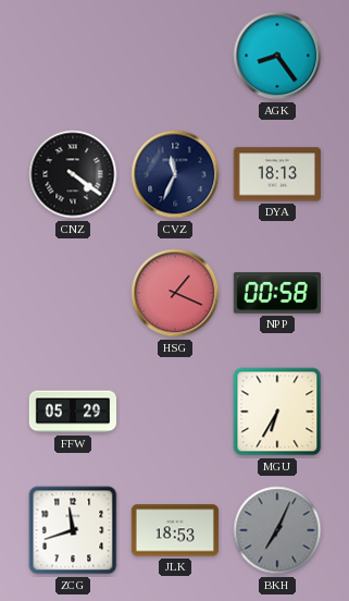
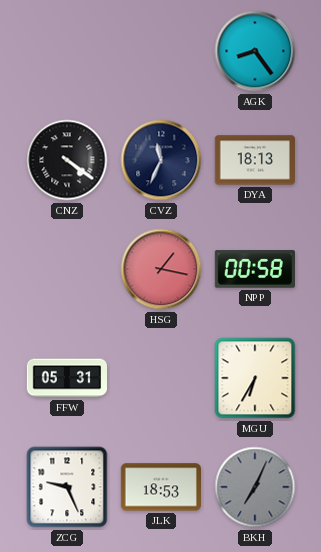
HSG: 1:19 -> 1:17 (161, 269)
FFW: 05:29 -> 05:31 (66, 378)
ZCG: 11:42 -> 9:26 (67, 487)
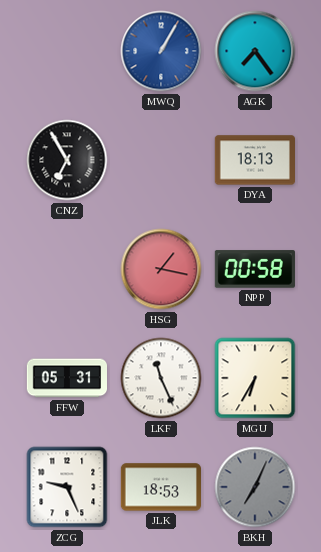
MWQ: none -> 1:05 (161, 51)
AGK: 8:24 -> 7:24 (255, 51)
CNZ: 4:21 -> 6:55 (67, 160)
CVZ: 11:34 -> none (161, 160)
LKF: none -> 11:26 (161, 378)
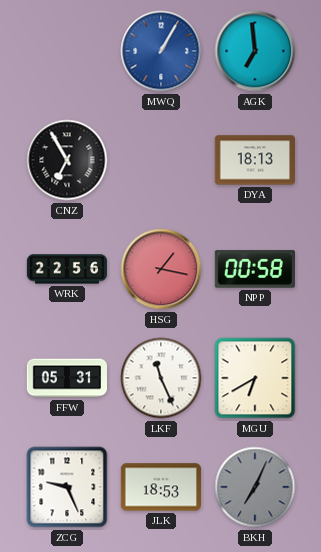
AGK: 7:24 -> 6:59 (255, 51)
WRK: none -> 22:56 (67, 269)
MGU: 6:35 -> 6:40 (255, 378)
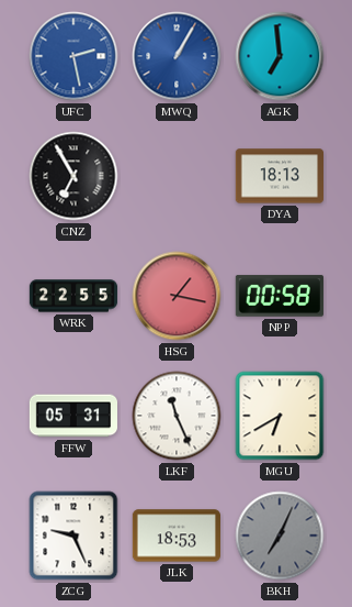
UFC: none -> 2:28 (73, 56)
WRK: 22:56 -> 22:55 (73, 296)
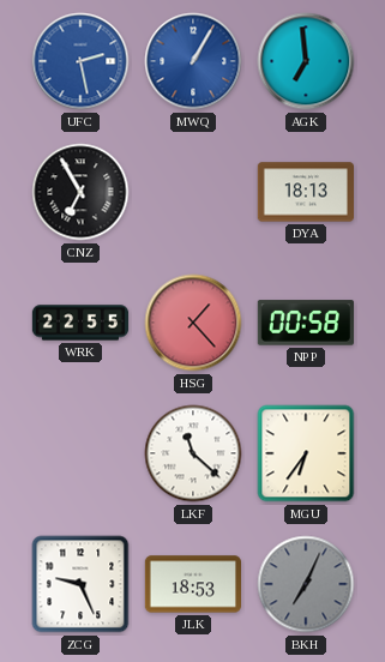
HSG: 1:17 -> 1:23 (193, 323)
FFW: 05:31 -> none (72, 416)
LKF: 11:26 -> 11:22 (193, 453)
MGU: 6:40 -> 6:36 (306, 453)
